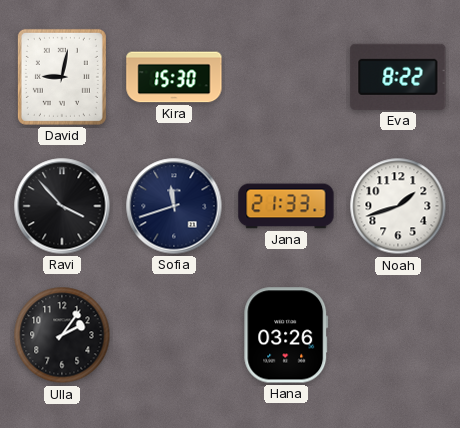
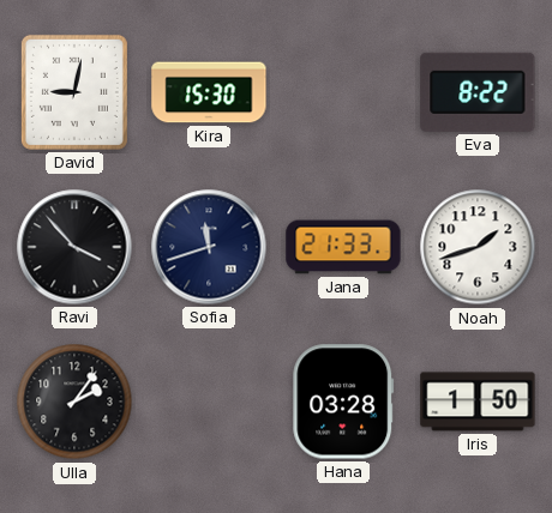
Hana: 03:26 -> 03:28 (343, 402)
Iris: none -> 1:50 (478, 402)
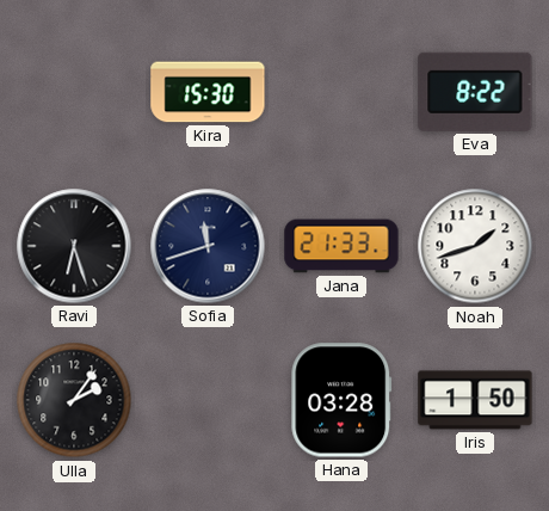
David: 9:02 -> none (74, 92)
Ravi: 3:53 -> 6:27 (74, 246)
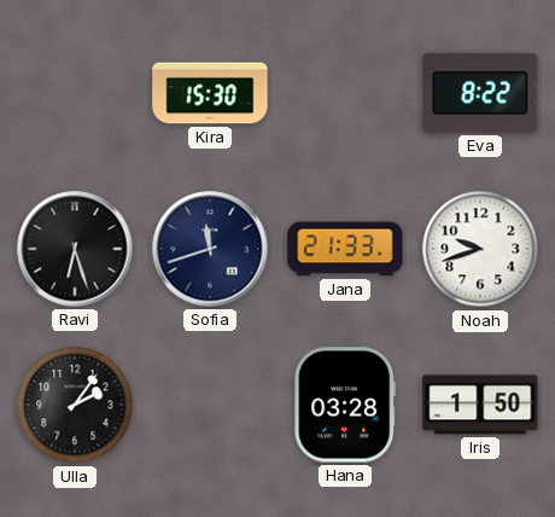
Noah: 1:42 -> 9:42 (480, 249)
